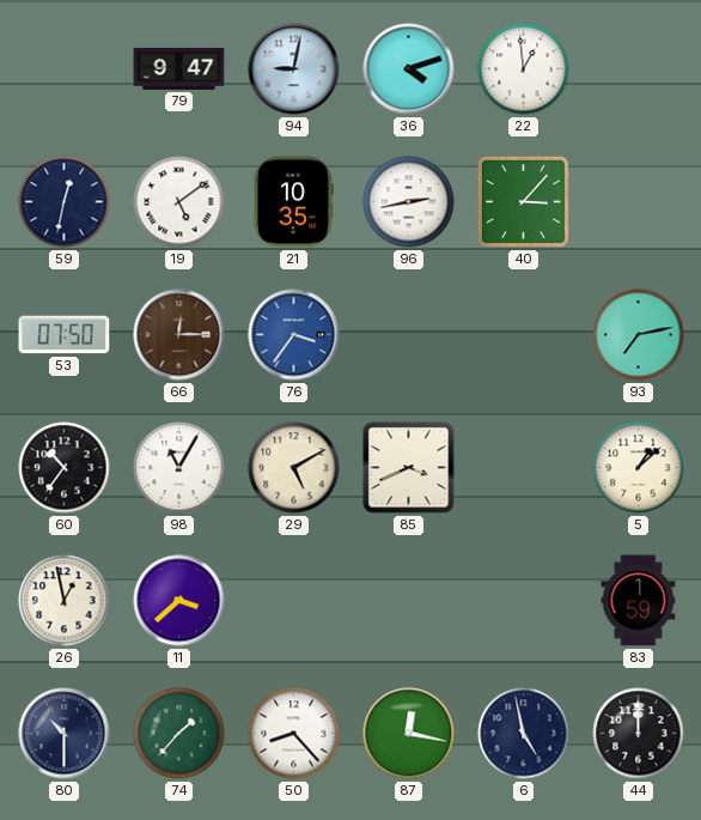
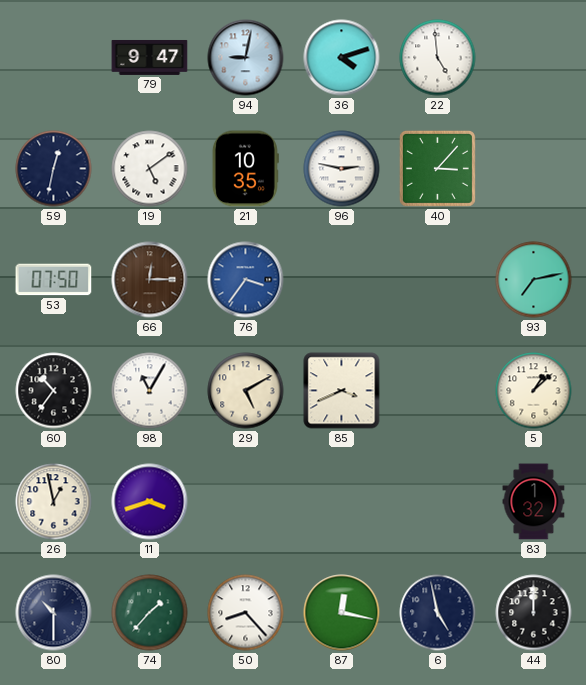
22: 12:59 -> 4:59 (438, 58)
96: 2:43 -> 2:47 (342, 169)
11: 3:38 -> 3:42 (150, 502)
83: 1:59 -> 1:32 (534, 502)
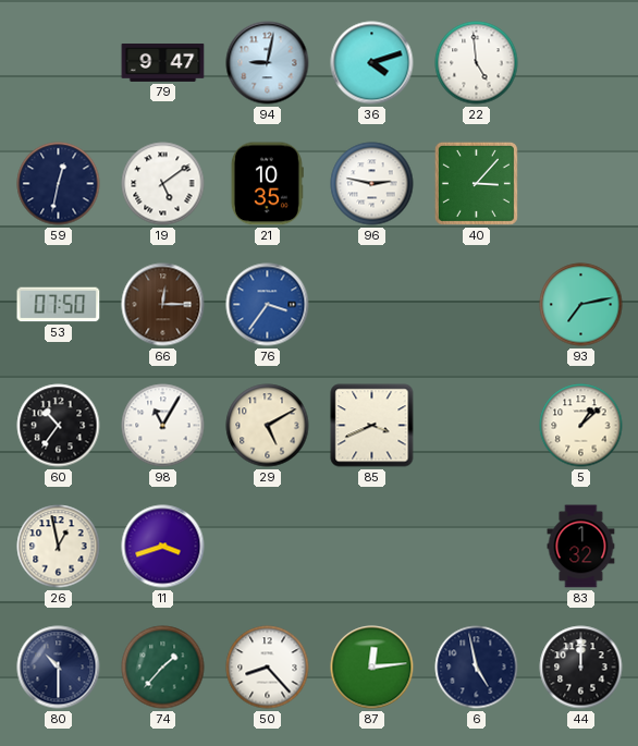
87: 12:17 -> 12:14 (372, 668)
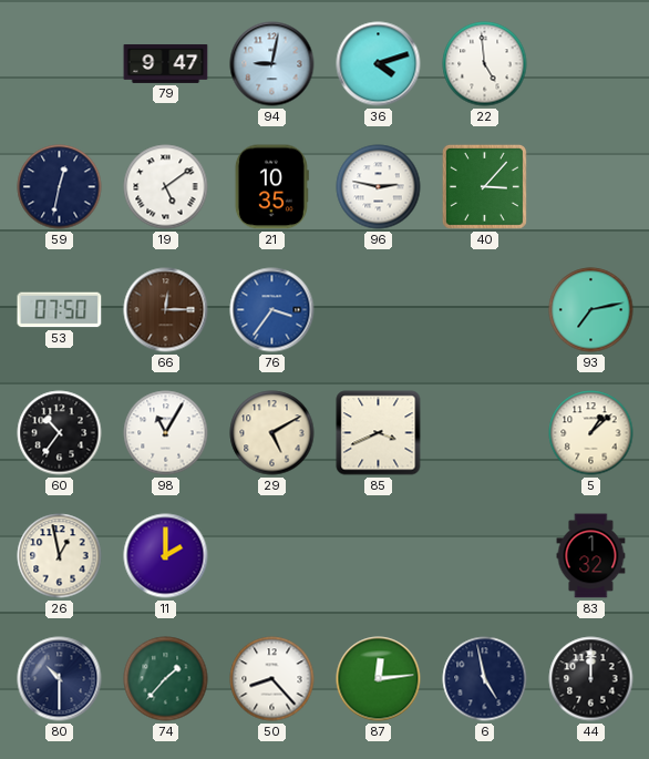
11: 3:42 -> 2:00 (166, 556)
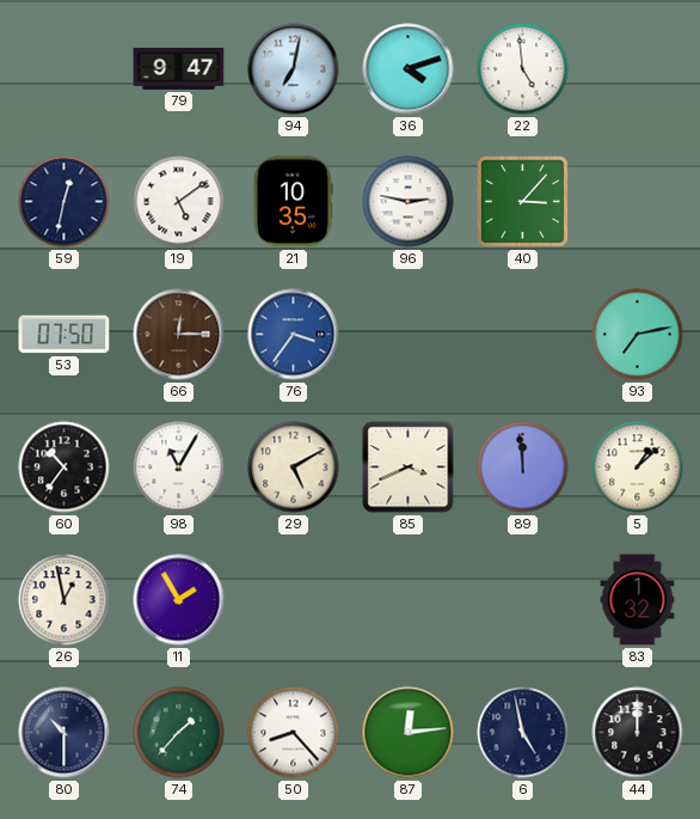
94: 9:02 -> 7:02 (294, 69)
89: none -> 11:59 (523, 467)
11: 2:00 -> 1:55 (179, 600)
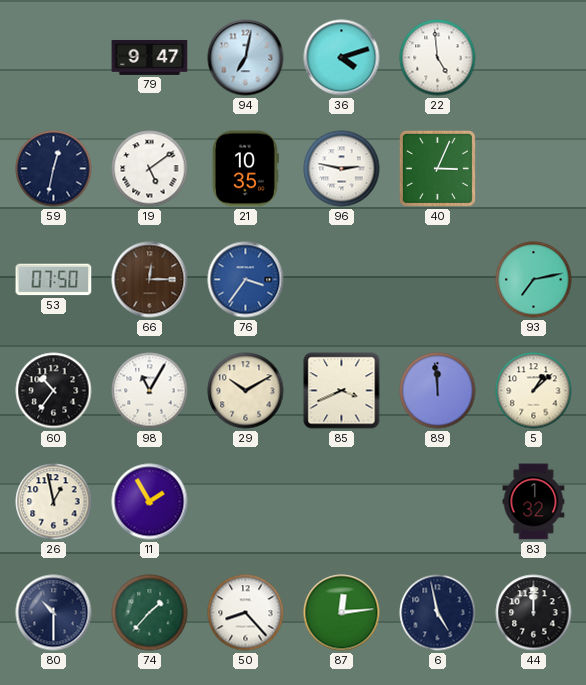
40: 3:07 -> 3:04 (437, 168)
29: 5:10 -> 10:10 (246, 391)
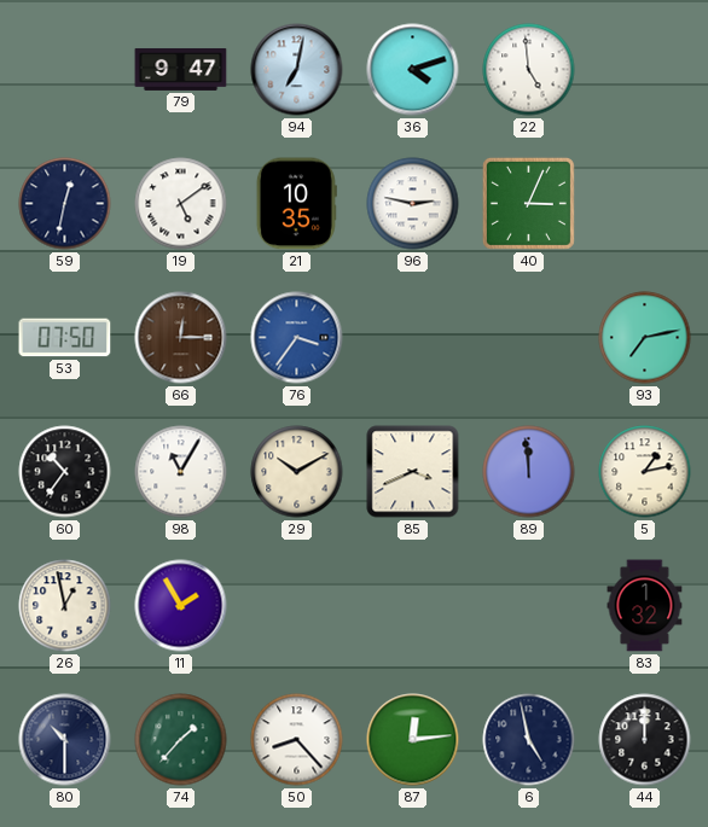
5: 1:08 -> 1:13 (645, 472)
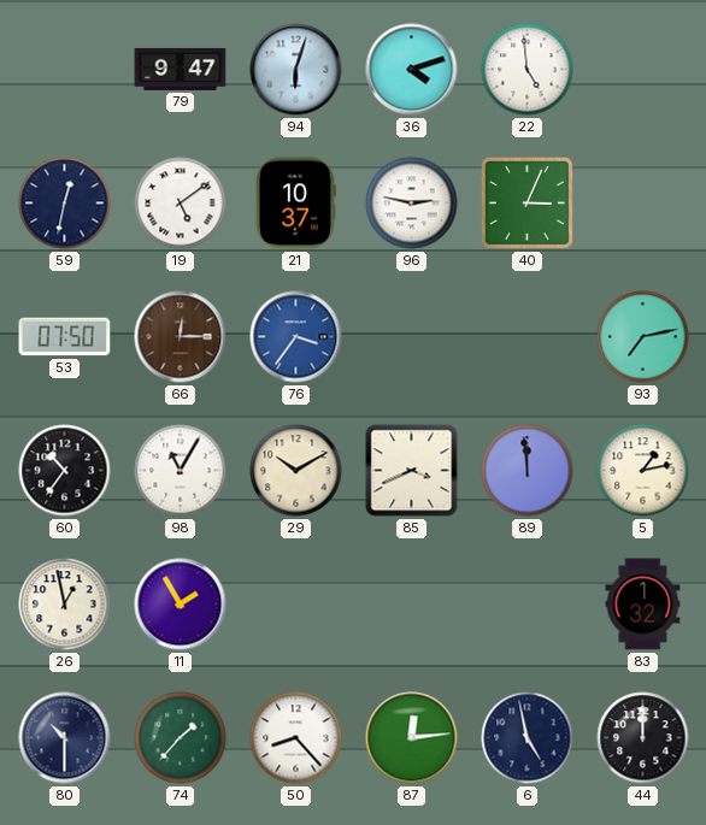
94: 7:02 -> 6:03 (296, 70)
21: 10:35 -> 10:37 (295, 204)
